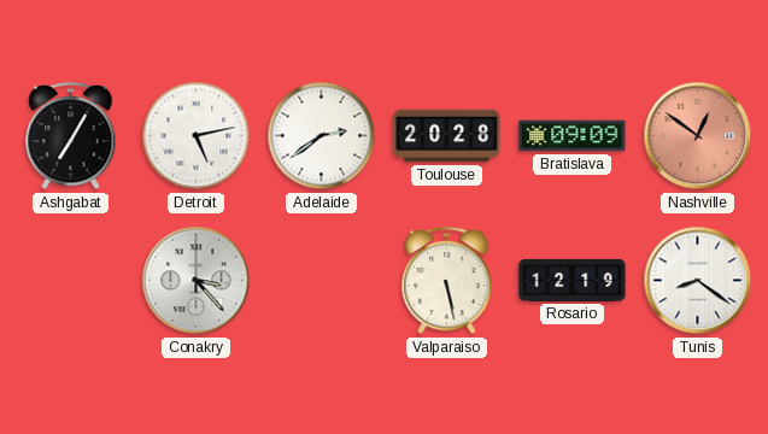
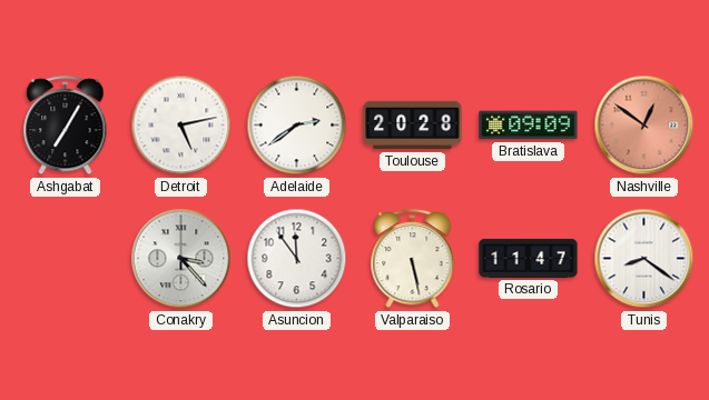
Asuncion: none -> 11:54 (297, 259)
Rosario: 12:19 -> 11:47 (529, 258)
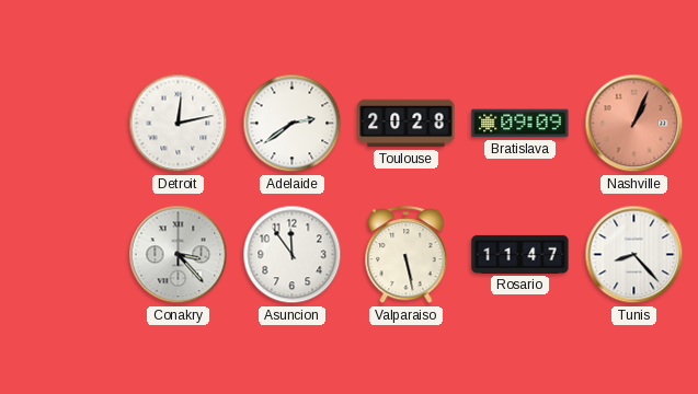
Ashgabat: 7:05 -> none (66, 126)
Detroit: 5:13 -> 12:13 (179, 124)
Nashville: 12:51 -> 1:04 (634, 124)
Tunis: 8:21 -> 8:23 (634, 255)
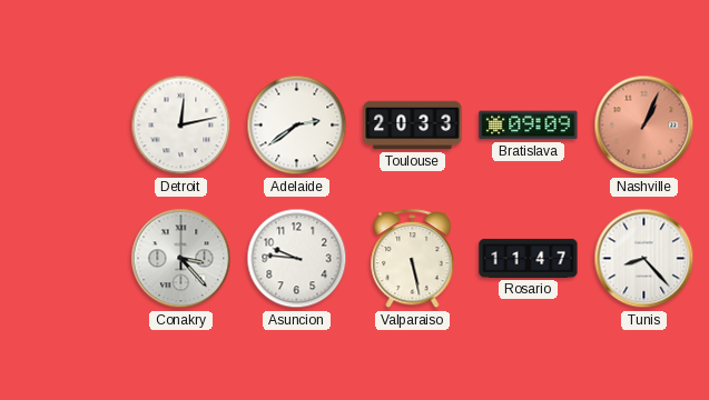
Toulouse: 20:28 -> 20:33 (413, 126)
Asuncion: 11:54 -> 9:46 (297, 259)
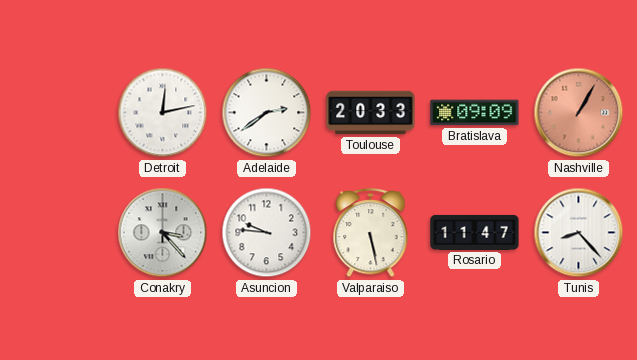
Nashville: 1:04 -> 1:05 (579, 113)
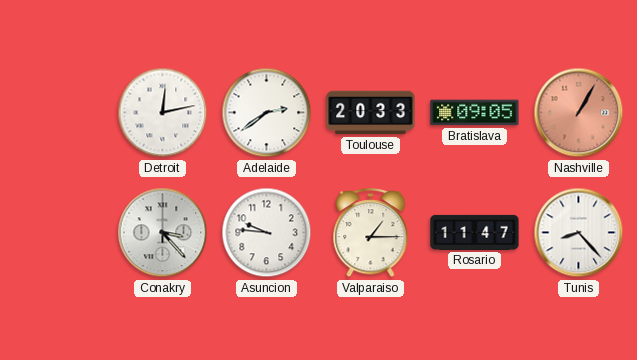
Bratislava: 09:09 -> 09:05 (475, 113)
Valparaiso: 5:28 -> 1:15 (371, 233)
